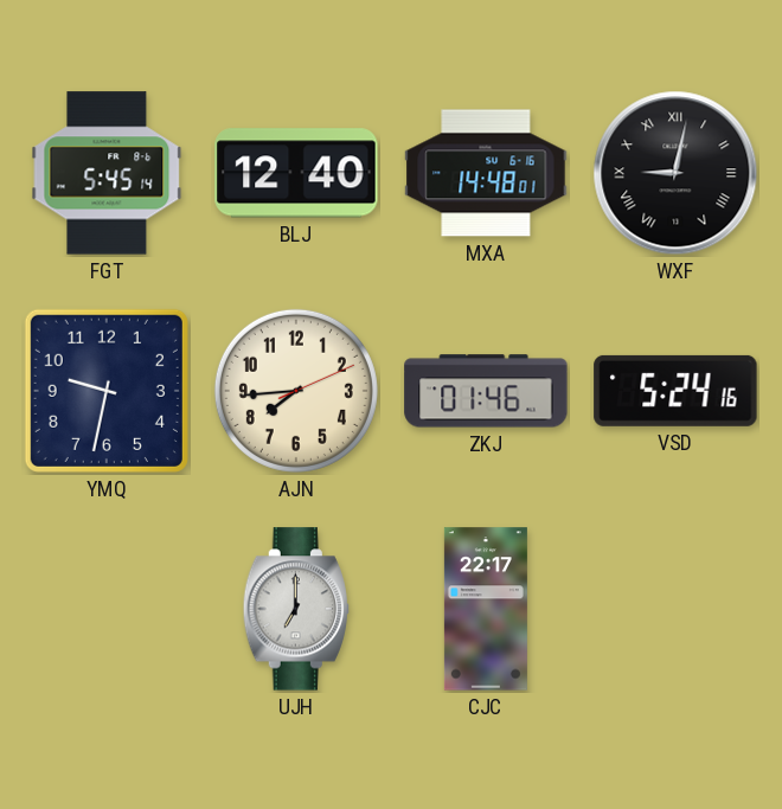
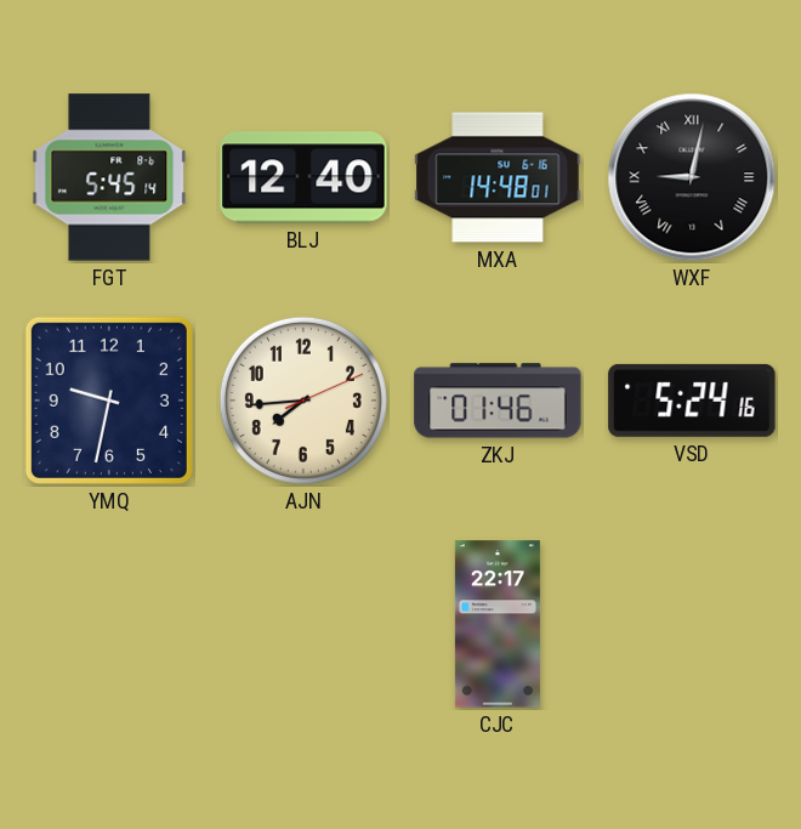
UJH: 7:00 -> none (296, 609)
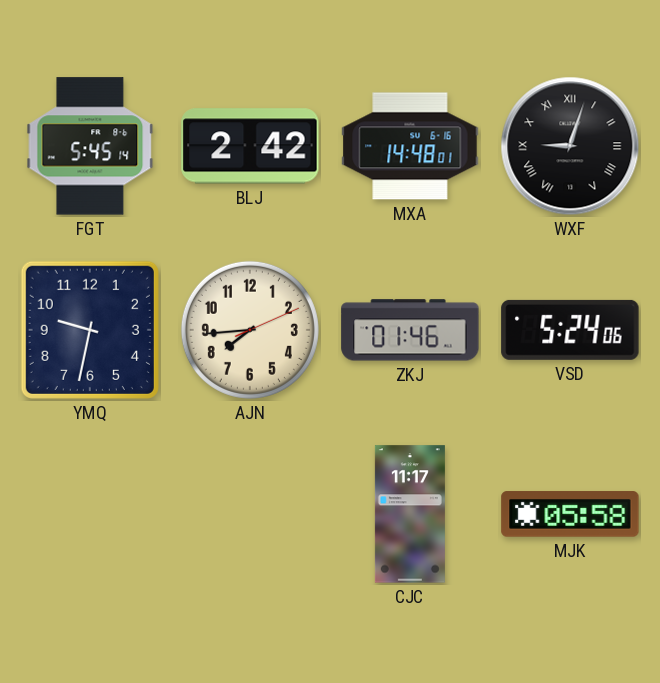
BLJ: 12:40 -> 2:42 (250, 146)
WXF: 9:02 -> 9:03 (570, 146)
VSD: 5:24:16 -> 5:24:06 (570, 330)
CJC: 22:17 -> 11:17 (410, 514)
MJK: none -> 05:58 (570, 514)
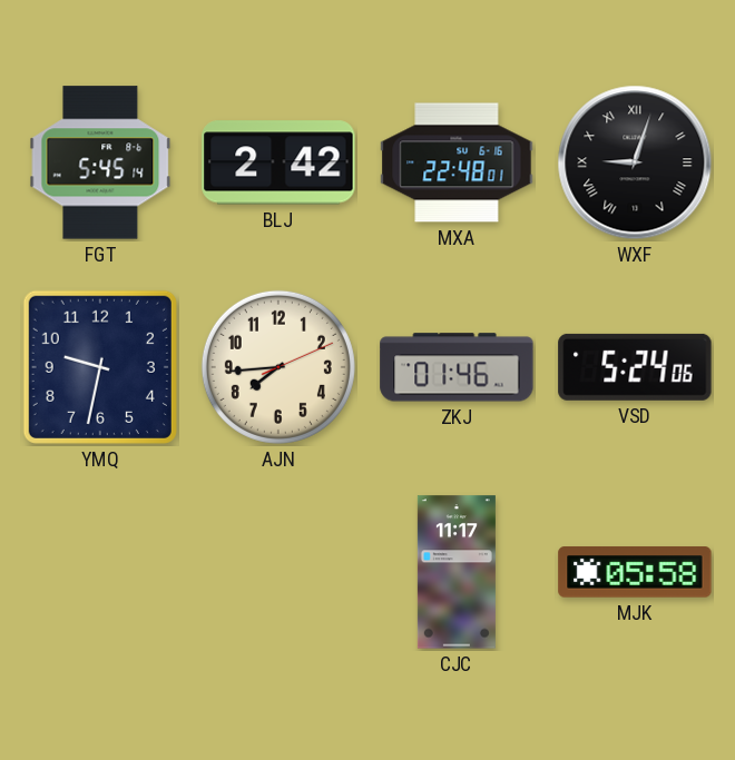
MXA: 14:48 -> 22:48 (457, 162)
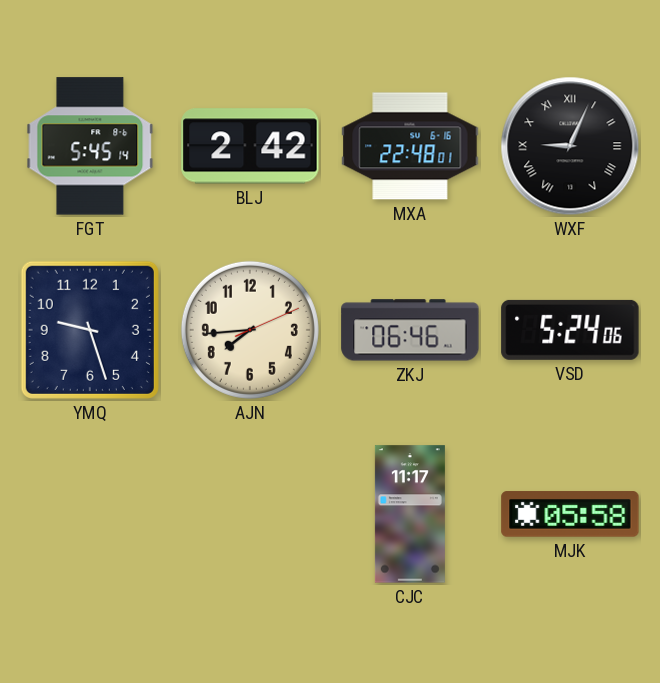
WXF: 9:03 -> 9:04 (570, 146)
YMQ: 9:32 -> 9:27 (90, 330)
ZKJ: 01:46 -> 06:46 (410, 330)
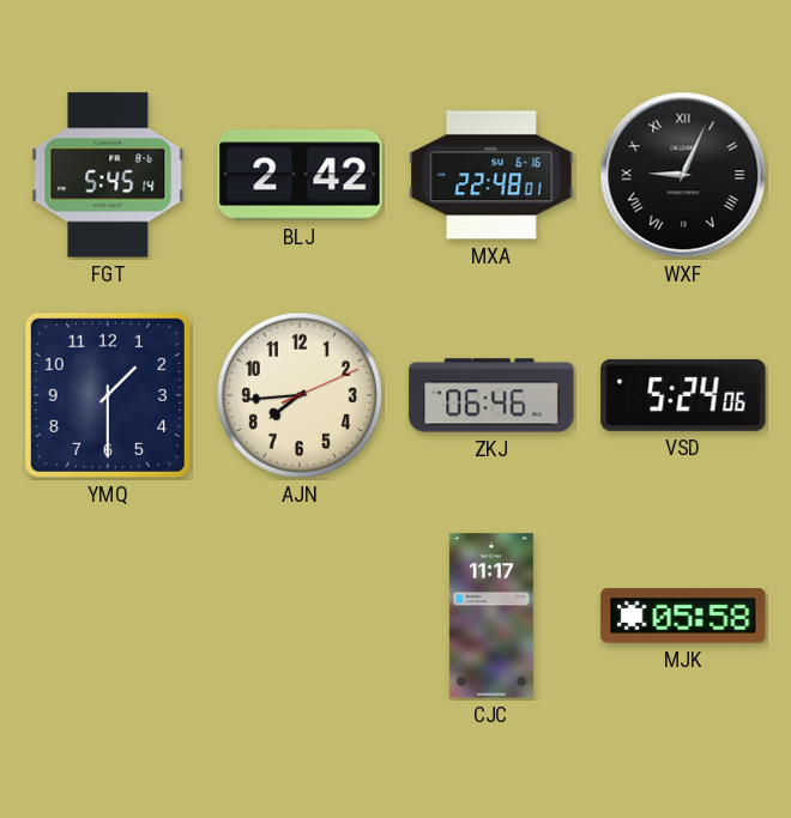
YMQ: 9:27 -> 1:30 (108, 395)
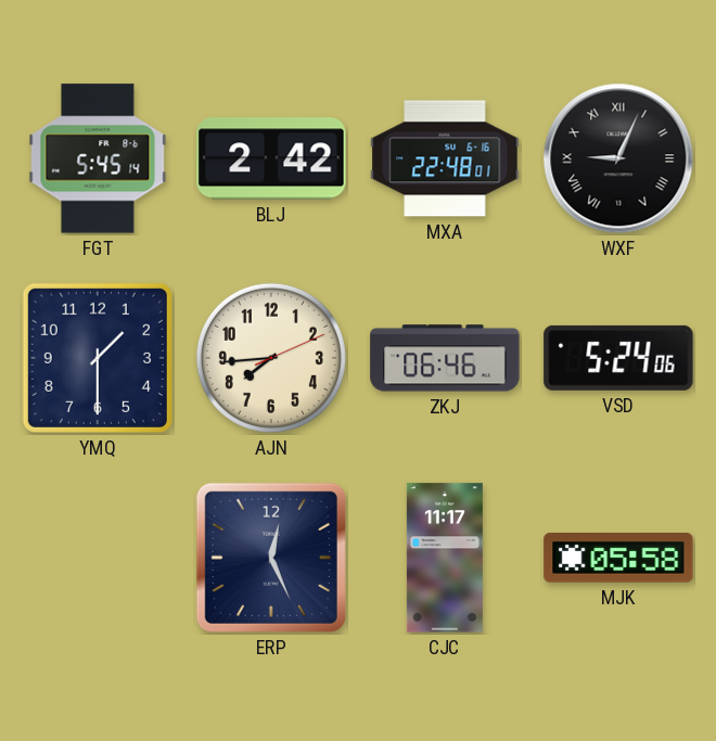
ERP: none -> 12:26 (271, 558)
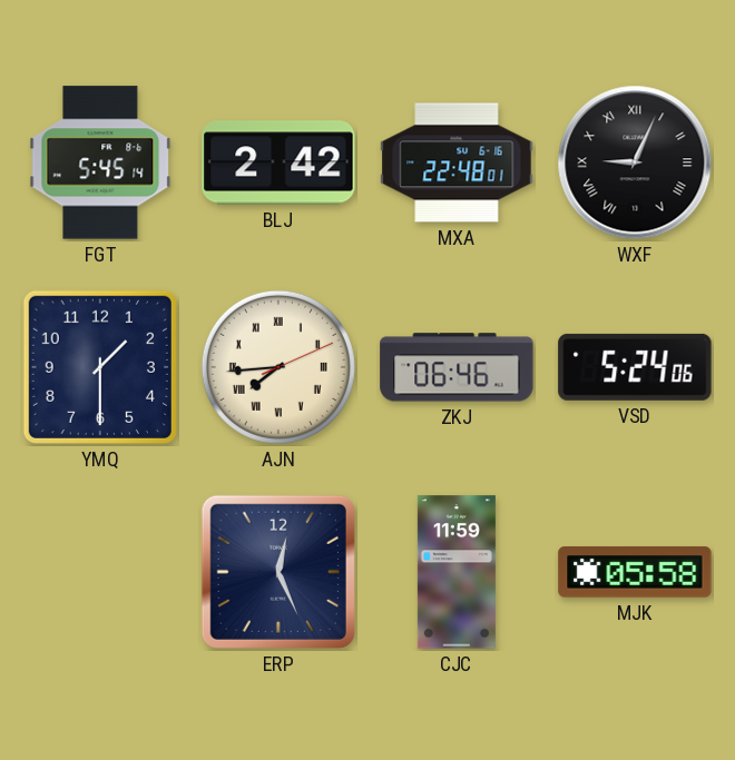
AJN numerals: Arabic -> Roman (278, 367)
CJC: 11:17 -> 11:59 (457, 572)
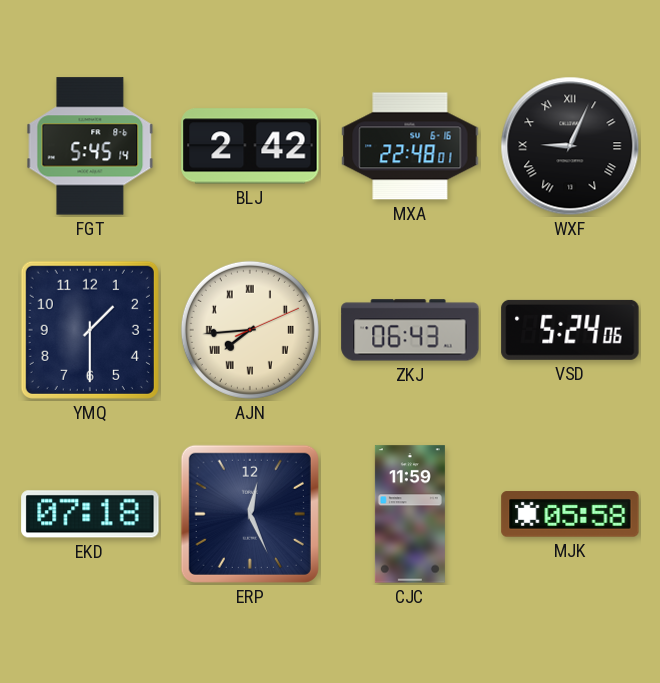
ZKJ: 06:46 -> 06:43 (410, 330)
EKD: none -> 07:18 (90, 514)
